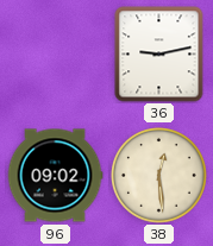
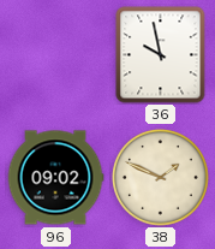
36: 9:13 -> 9:58 (161, 55)
38: 12:29 -> 1:49 (161, 178)
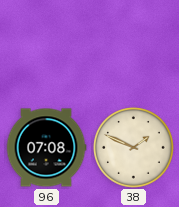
36: 9:58 -> none (161, 55)
96: 09:02 -> 07:08 (46, 148)
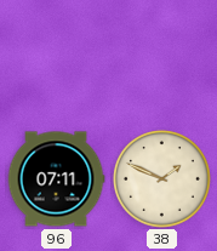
96: 07:08 -> 07:11 (56, 179)
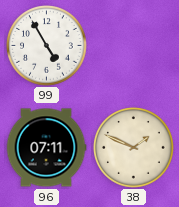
99: none -> 4:55 (47, 46)
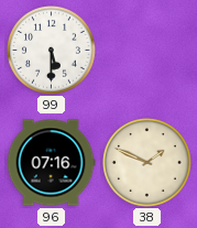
99: 4:55 -> 5:30 (52, 51)
96: 07:11 -> 07:16 (51, 163)
